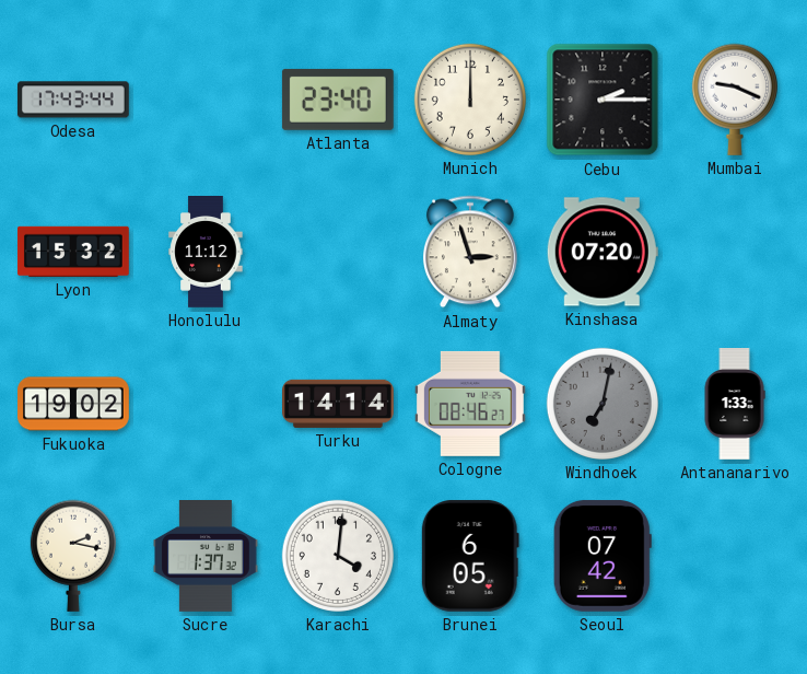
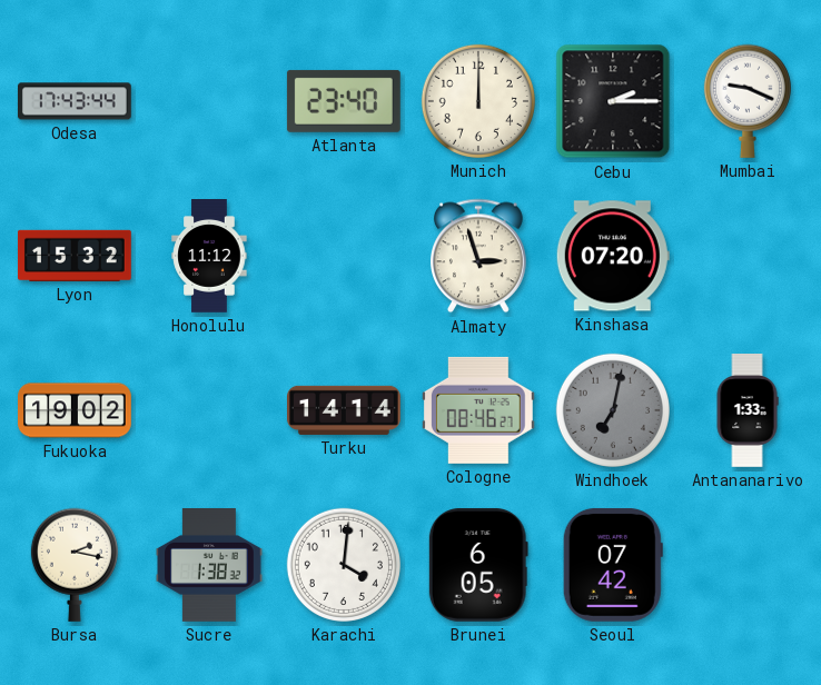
Sucre: 1:37 -> 1:38 (210, 566)
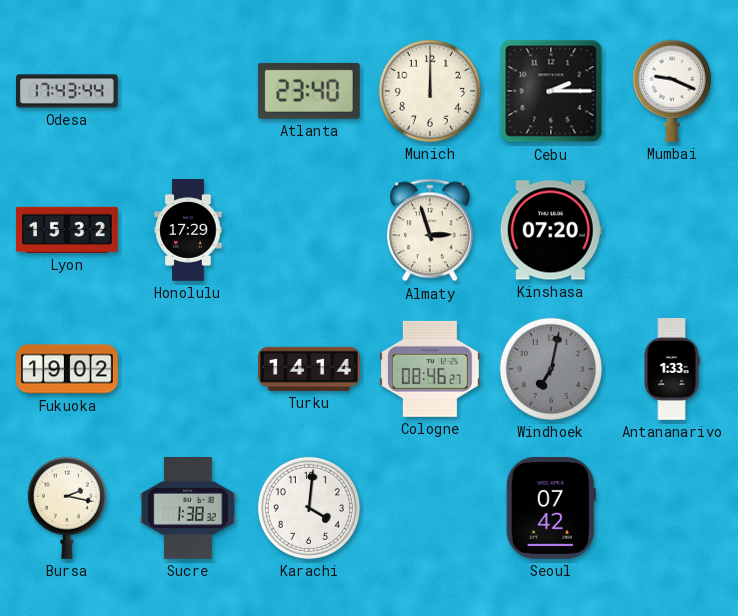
Honolulu: 11:12 -> 17:29 (188, 231)
Brunei: 6:05 -> none (478, 565)
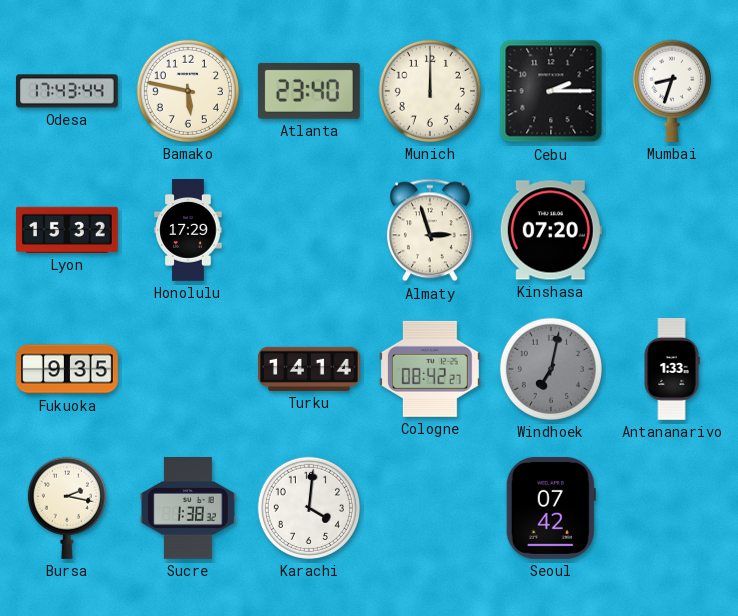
Bamako: none -> 5:47 (188, 91)
Mumbai: 9:19 -> 8:33 (672, 91)
Fukuoka: 19:02 -> 9:35 (68, 369)
Cologne: 08:46 -> 08:42 (430, 369)
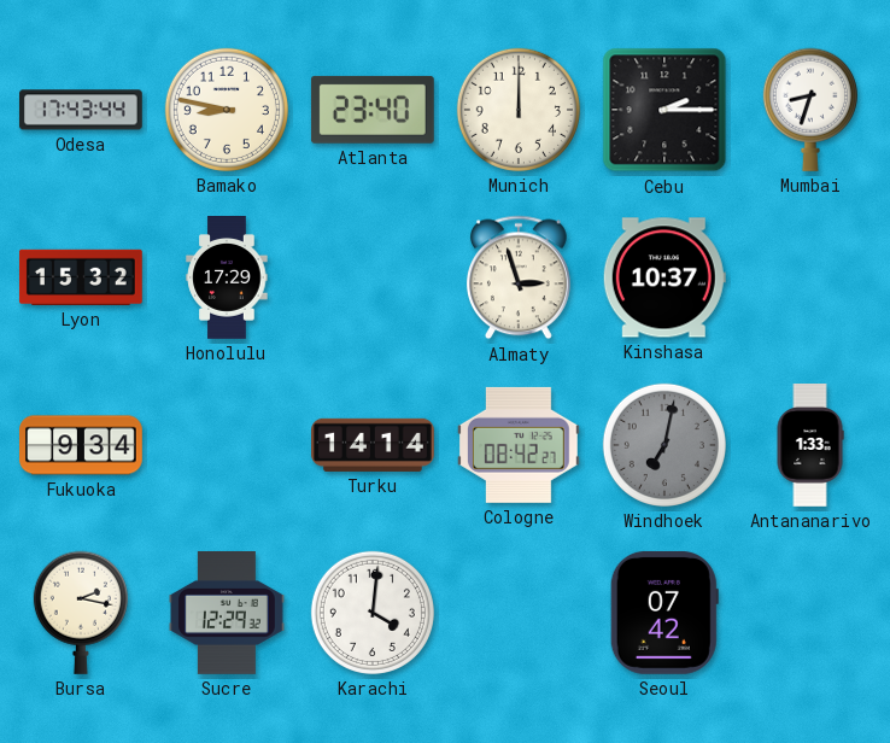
Bamako: 5:47 -> 8:47 (227, 110)
Kinshasa: 07:20 -> 10:37 (664, 277)
Fukuoka: 9:35 -> 9:34 (82, 445)
Sucre: 1:38 -> 12:29 (228, 614)
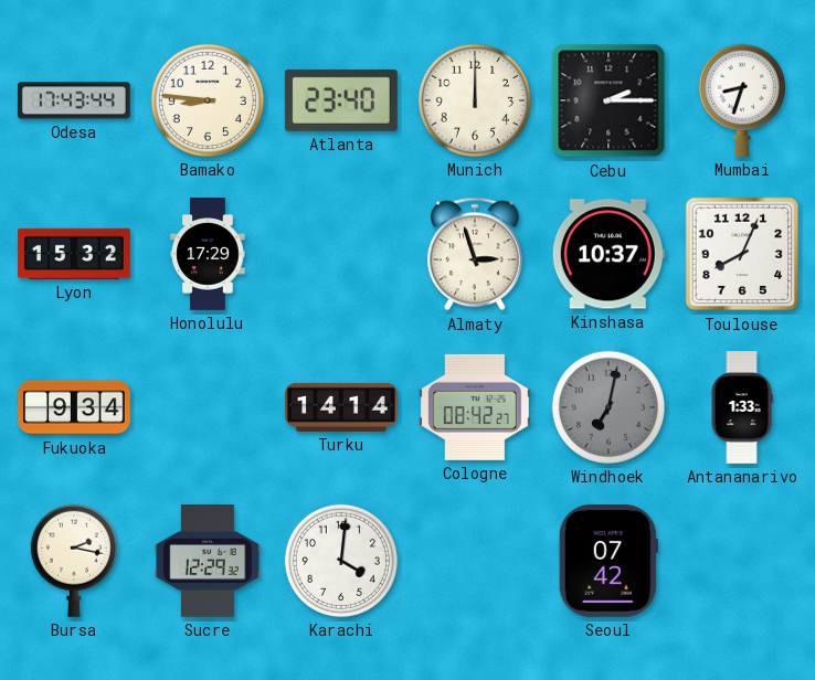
Bamako: 8:47 -> 8:46 (208, 100)
Toulouse: none -> 8:04 (742, 254)
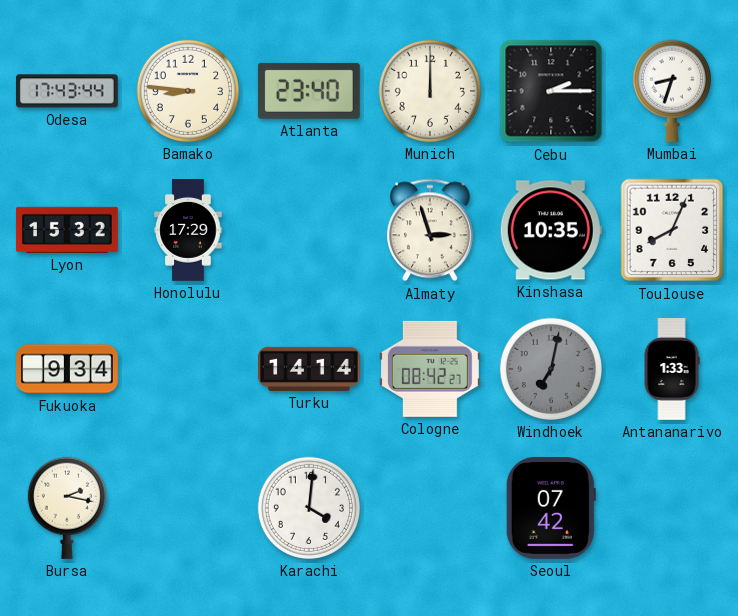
Kinshasa: 10:37 -> 10:35 (551, 230)
Sucre: 12:29 -> none (209, 562)
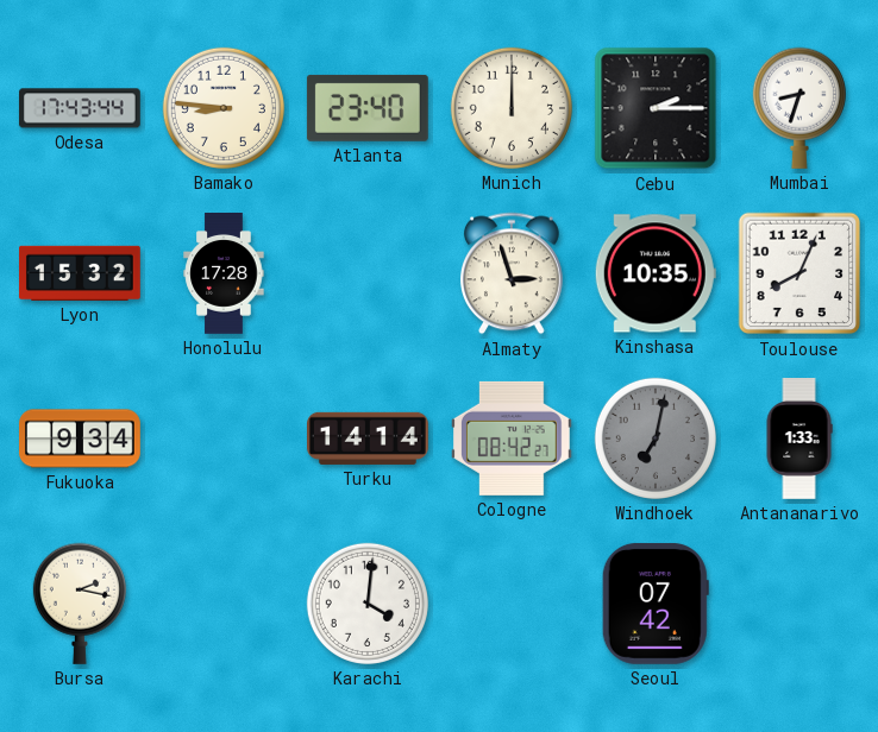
Honolulu: 17:29 -> 17:28 (224, 274)
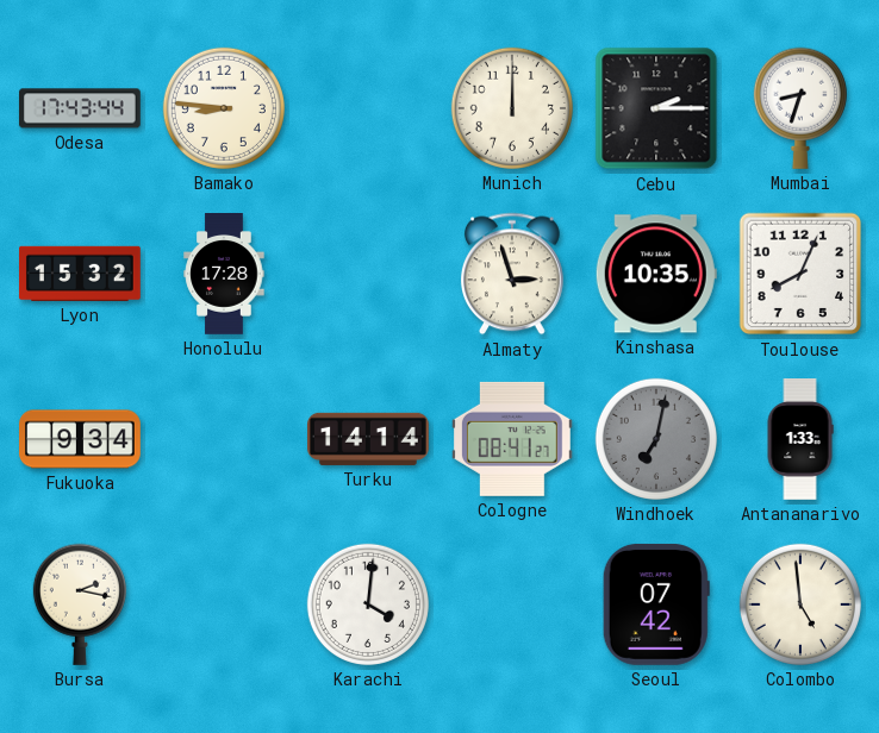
Atlanta: 23:40 -> none (368, 108)
Cologne: 08:42 -> 08:41 (512, 439)
Colombo: none -> 4:59 (800, 604)
